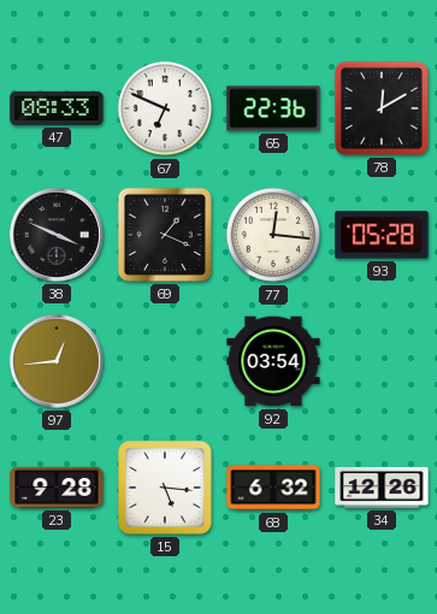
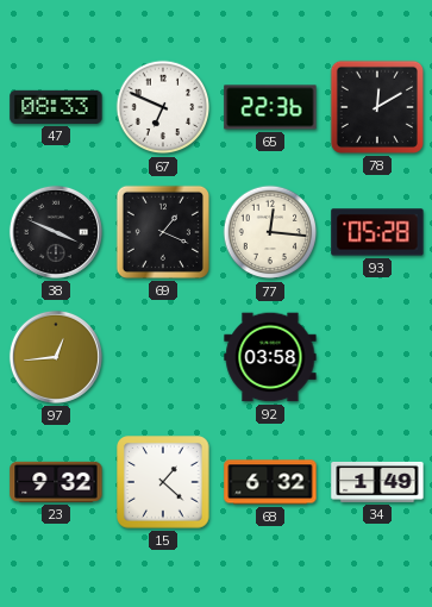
92: 03:54 -> 03:58 (270, 357)
23: 9:28 -> 9:32 (56, 482)
15: 5:16 -> 1:22 (163, 482)
34: 12:26 -> 1:49 (377, 482)
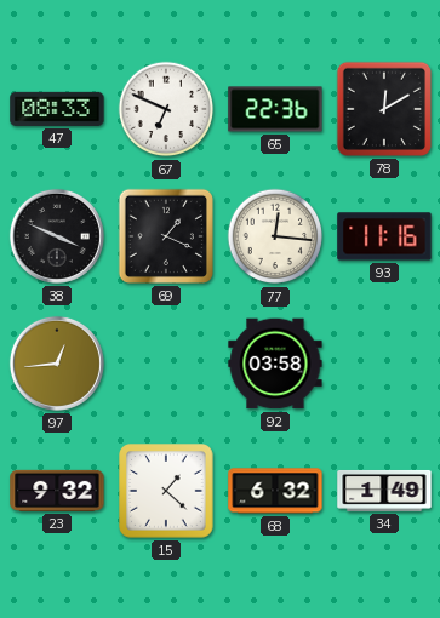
93: 05:28 -> 11:16 (384, 236)
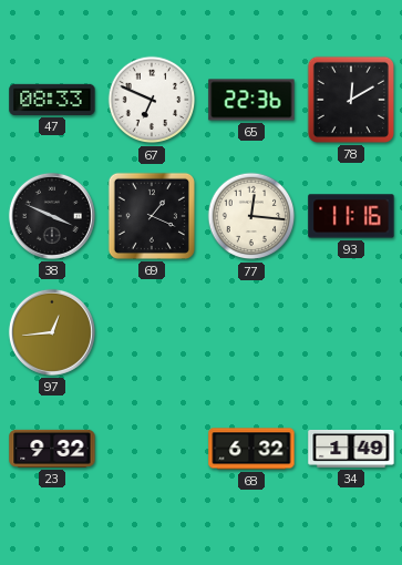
92: 03:58 -> none (275, 364)
15: 1:22 -> none (166, 491)
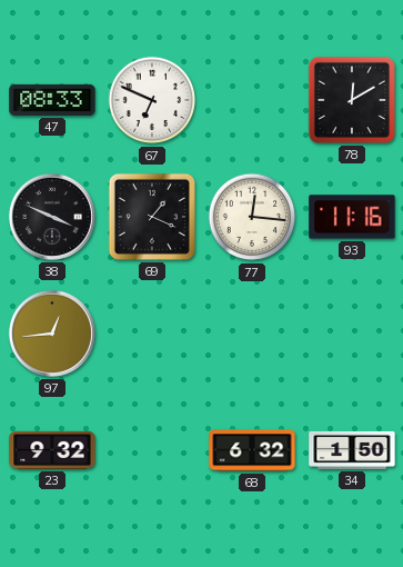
65: 22:36 -> none (251, 100)
34: 1:49 -> 1:50 (352, 450)
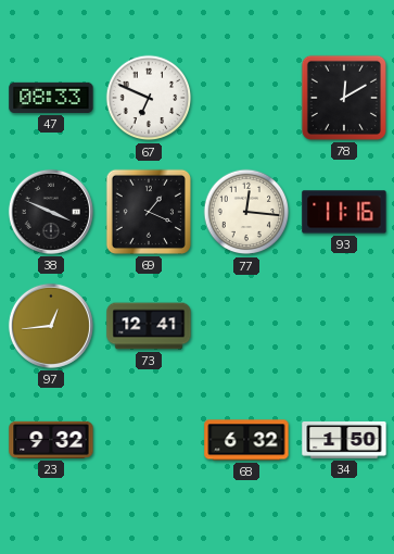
73: none -> 12:41 (149, 326)
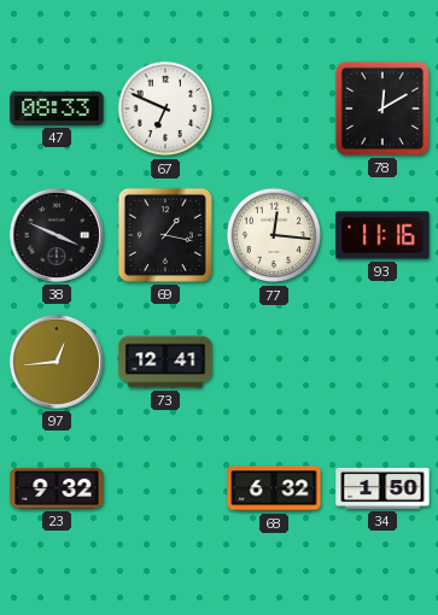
69: 1:19 -> 1:17 (165, 235)
